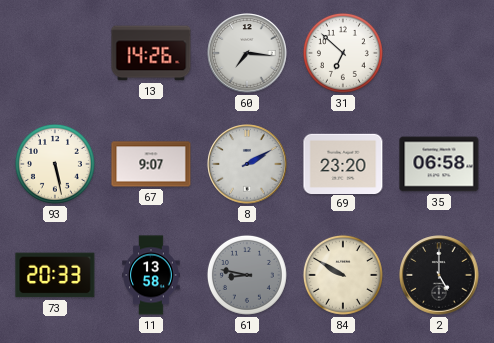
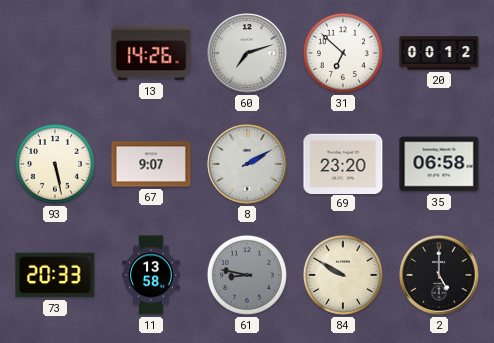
60: 7:16 -> 7:12 (247, 53)
20: none -> 00:12 (439, 53)
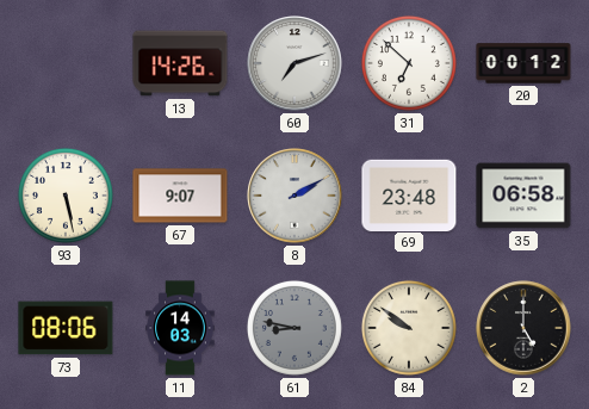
69: 23:20 -> 23:48 (409, 194)
73: 20:33 -> 08:06 (66, 328)
11: 13:58 -> 14:03 (180, 328)
84: 9:50 -> 9:51 (409, 328)
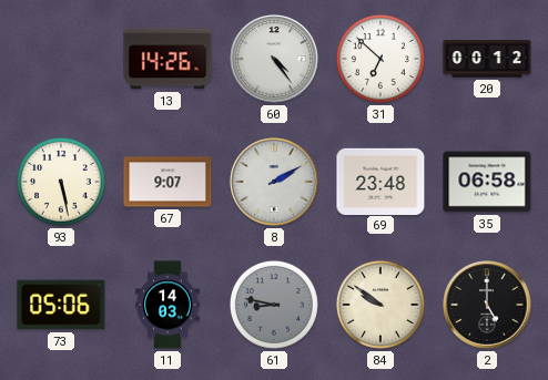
60: 7:12 -> 4:24 (274, 59)
73: 08:06 -> 05:06 (61, 305)
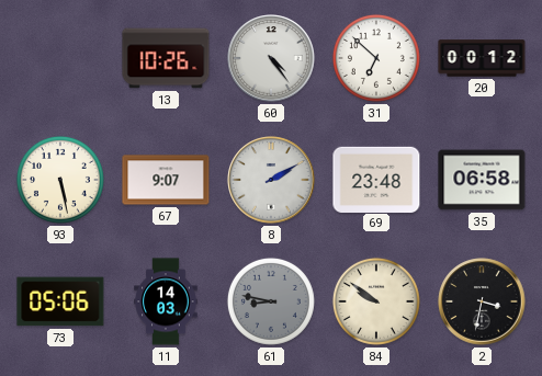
13: 14:26 -> 10:26 (166, 58)
2: 5:00 -> 3:32 (482, 301)
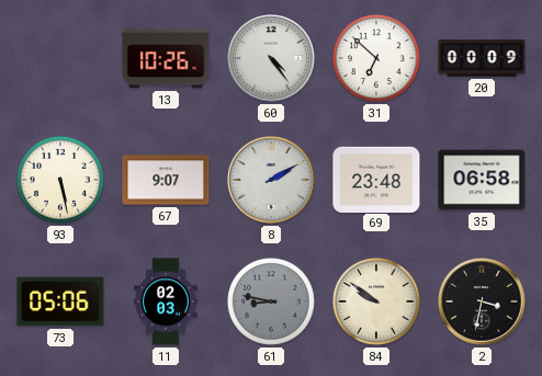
20: 00:12 -> 00:09 (482, 58)
11: 14:03 -> 02:03 (166, 301)
